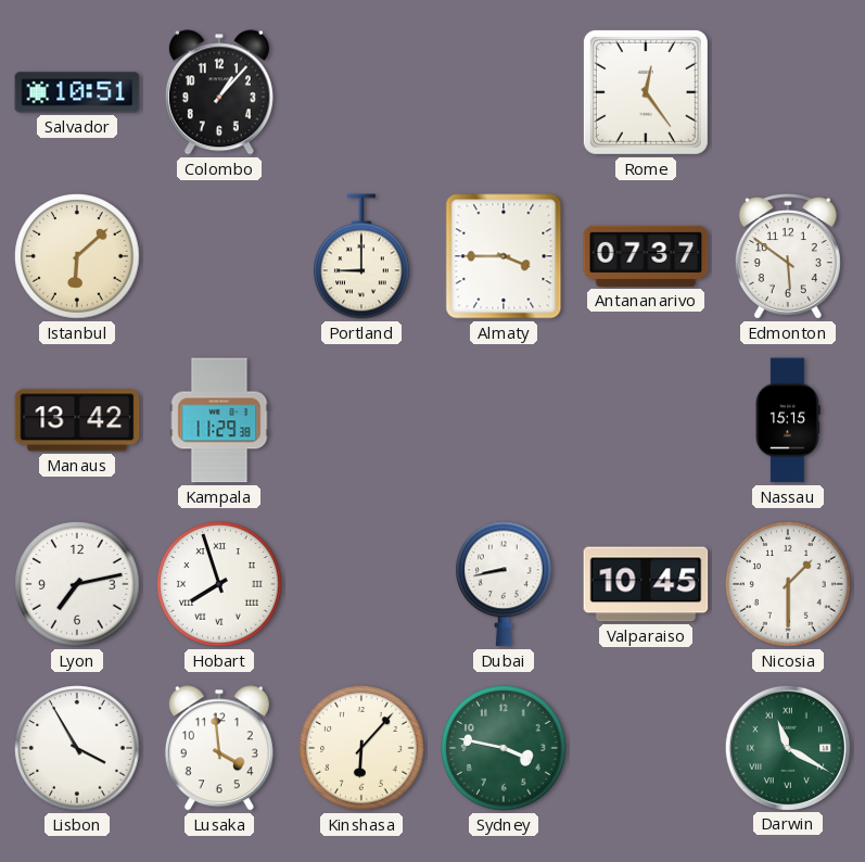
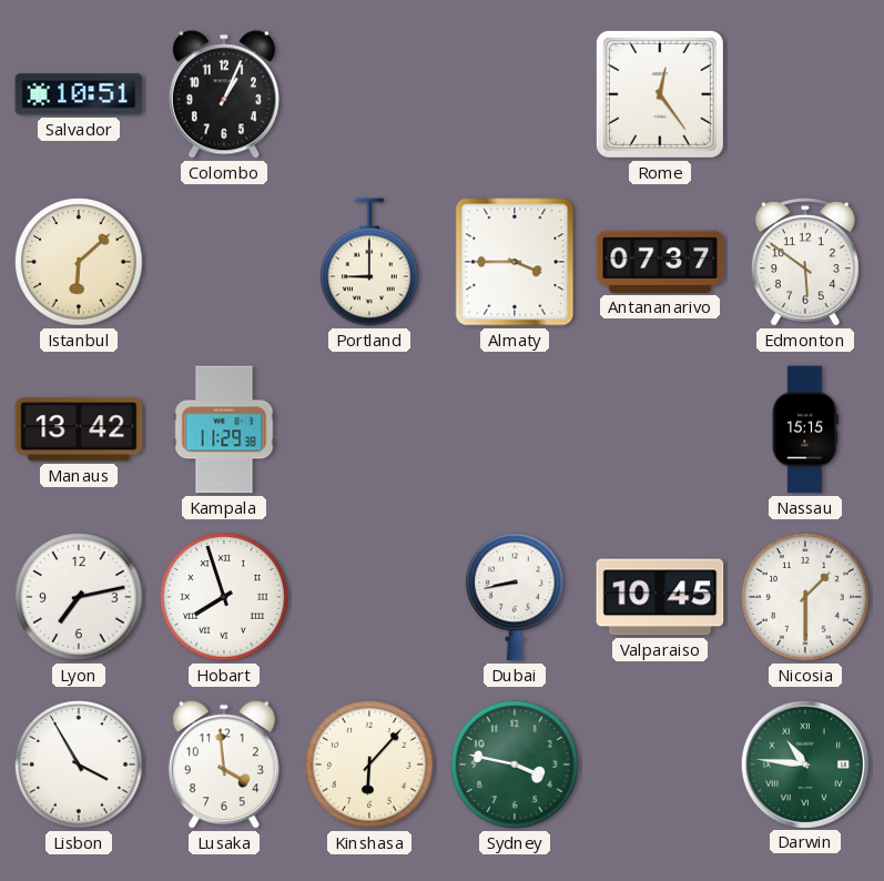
Colombo: 1:07 -> 1:04 (224, 94)
Darwin: 11:20 -> 10:46 (804, 763)
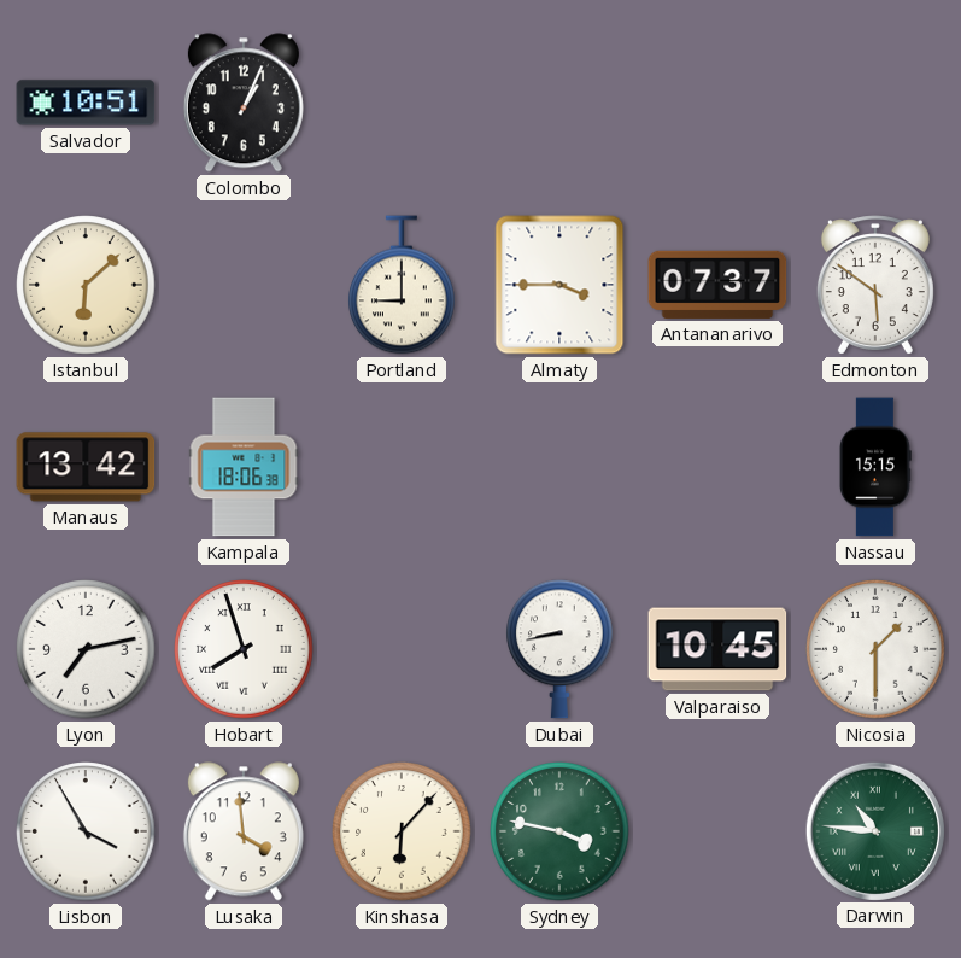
Rome: 12:24 -> none (660, 94)
Kampala: 11:29 -> 18:06 (244, 467)
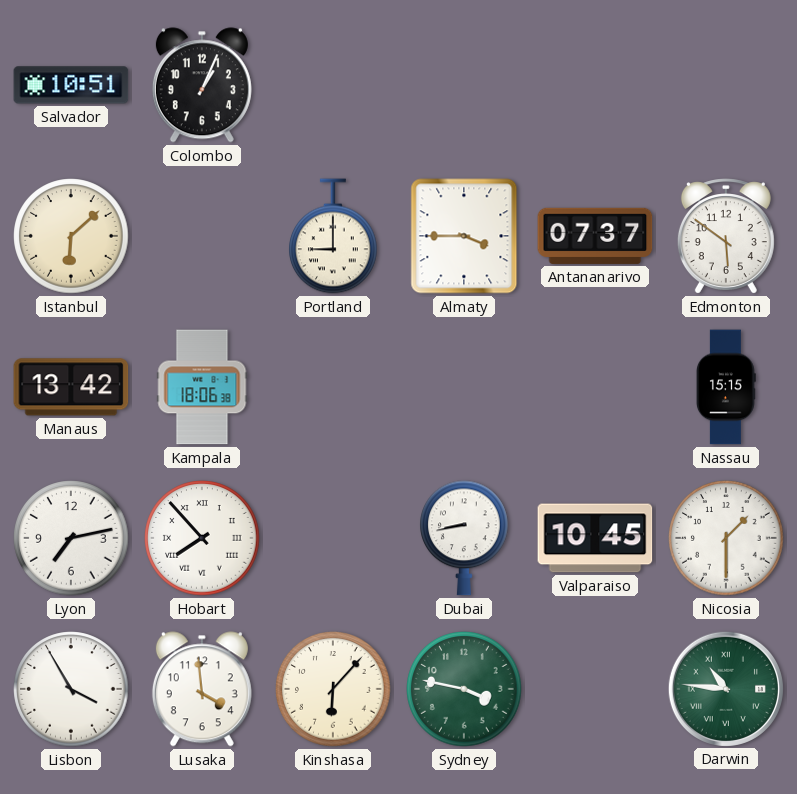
Hobart: 7:57 -> 7:53 (202, 538)
